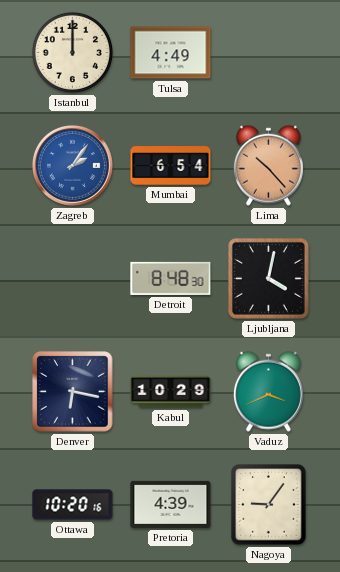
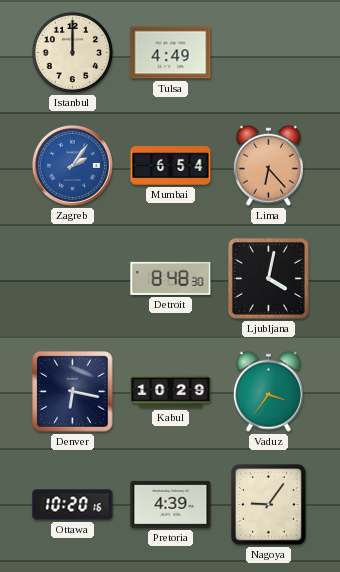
Lima: 10:23 -> 6:23 (268, 165)
Vaduz: 3:41 -> 3:36 (268, 391)
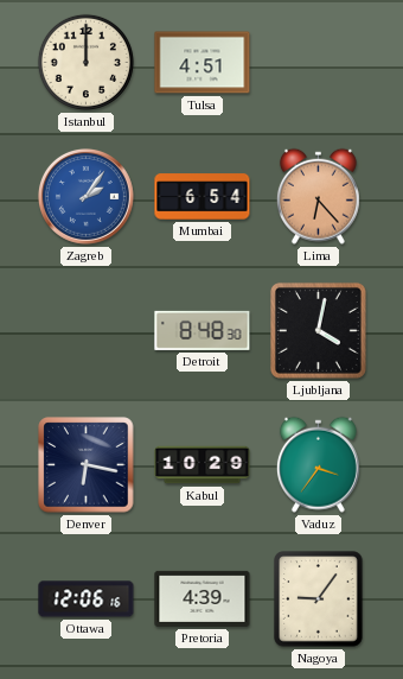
Tulsa: 4:49 -> 4:51 (203, 63)
Ottawa: 10:20 -> 12:06 (87, 599)
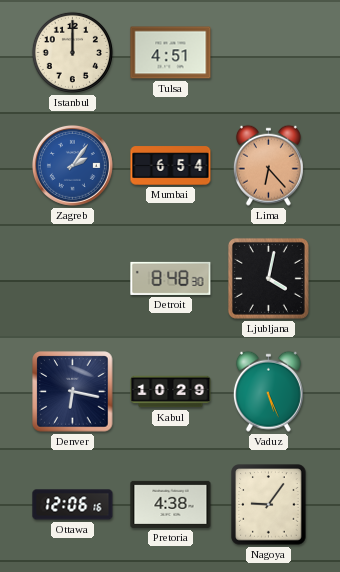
Vaduz: 3:36 -> 5:26 (268, 391)
Pretoria: 4:39 -> 4:38 (171, 504)
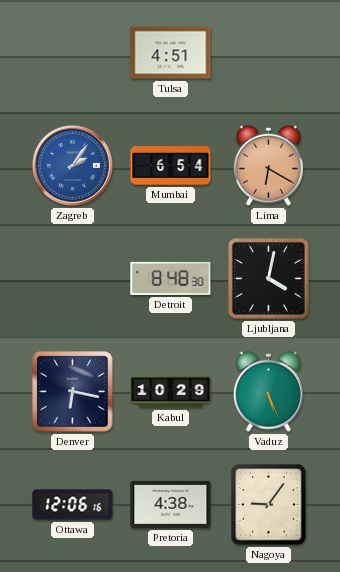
Istanbul: 12:00 -> none (72, 52)
Lima: 6:23 -> 6:20 (268, 165)
